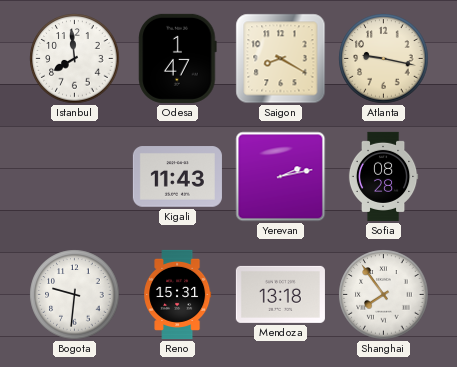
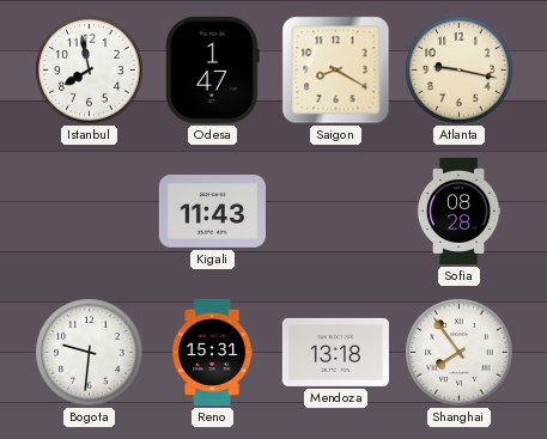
Istanbul: 7:59 -> 7:58 (90, 71)
Yerevan: 2:13 -> none (281, 177)
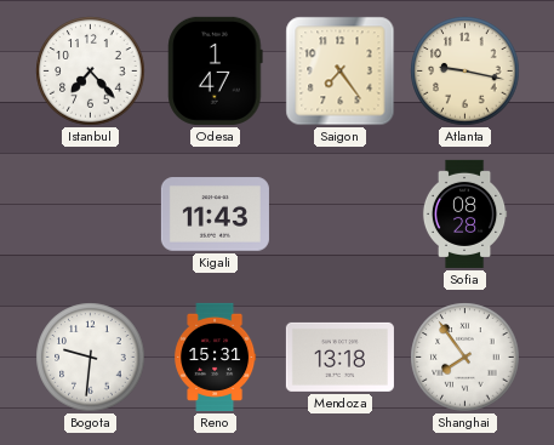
Istanbul: 7:58 -> 7:23 (91, 72)
Saigon: 8:20 -> 7:24 (341, 72)
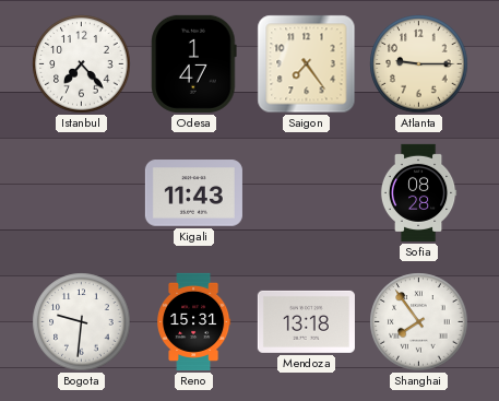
Atlanta: 9:17 -> 9:15 (419, 64)
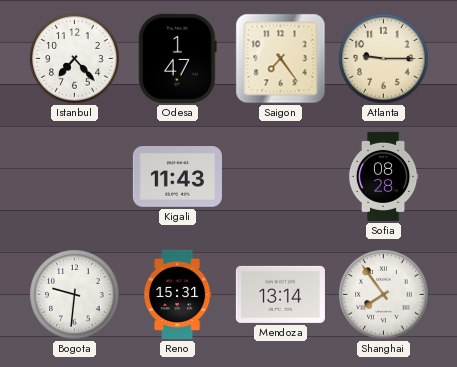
Mendoza: 13:18 -> 13:14 (280, 294)
